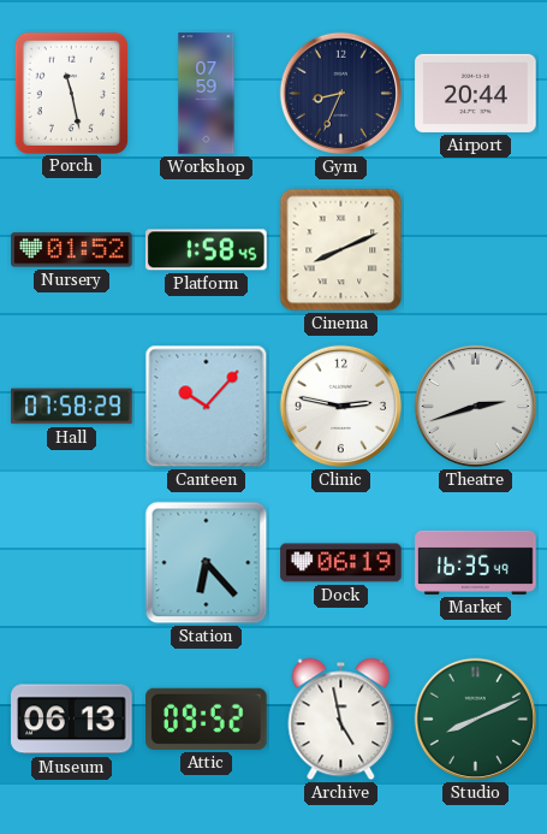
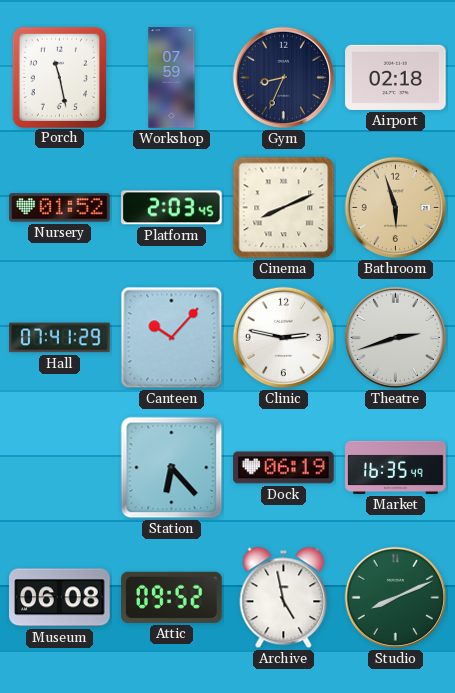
Airport: 20:44 -> 02:18 (396, 77)
Platform: 1:58 -> 2:03 (172, 208)
Bathroom: none -> 5:57 (395, 207)
Hall: 07:58 -> 07:41 (60, 338)
Museum: 06:13 -> 06:08 (60, 598)
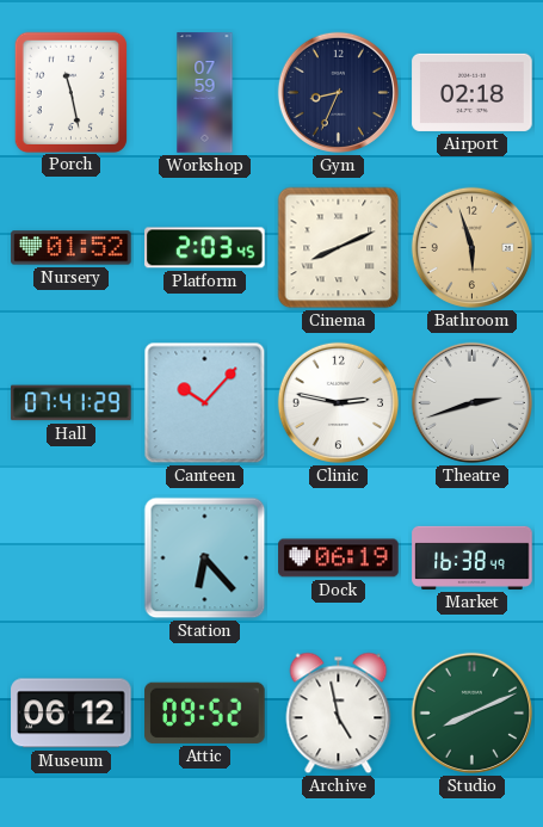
Market: 16:35 -> 16:38 (473, 557)
Museum: 06:08 -> 06:12 (72, 714)
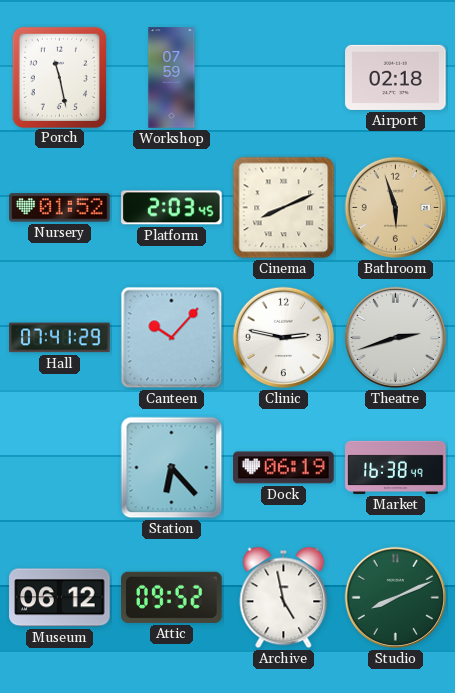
Gym: 8:34 -> none (338, 92)
